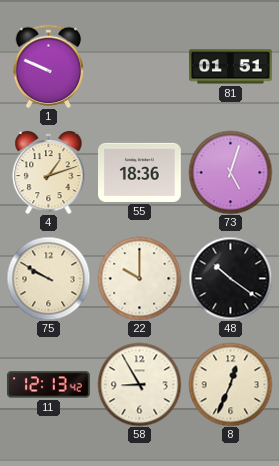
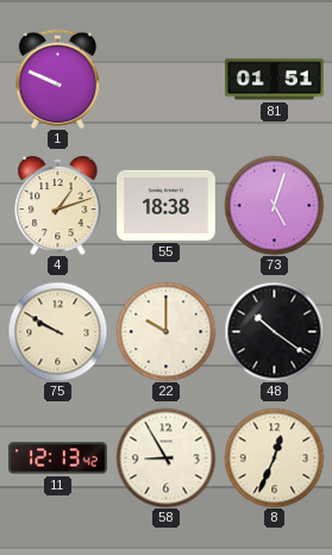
55: 18:36 -> 18:38 (167, 205)
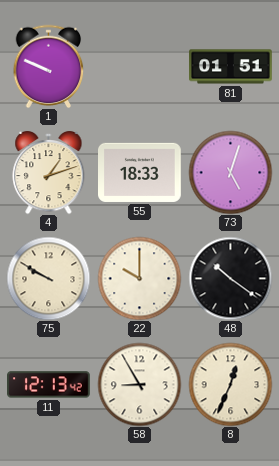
55: 18:38 -> 18:33 (140, 172)
